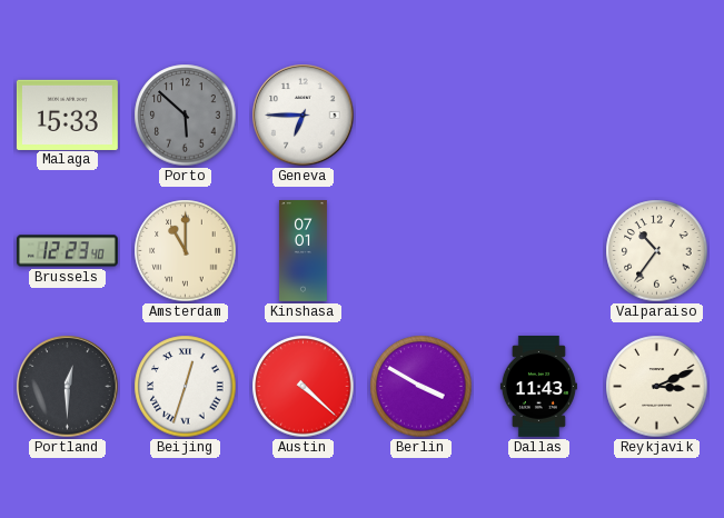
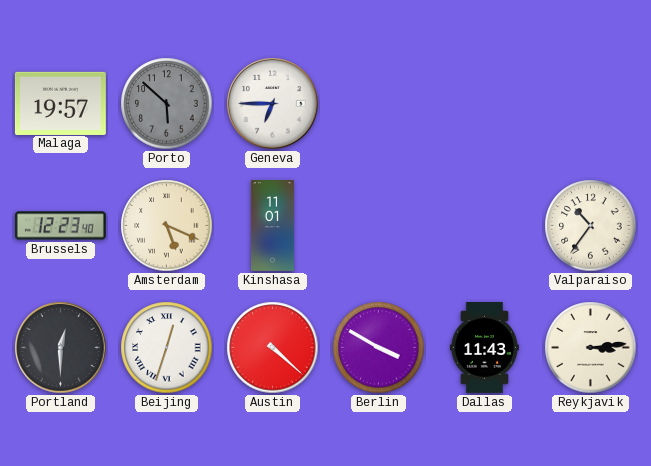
Malaga: 15:33 -> 19:57 (60, 103)
Amsterdam: 11:00 -> 5:19 (167, 226)
Kinshasa: 07:01 -> 11:01 (272, 226)
Reykjavik: 3:11 -> 3:14 (591, 348)
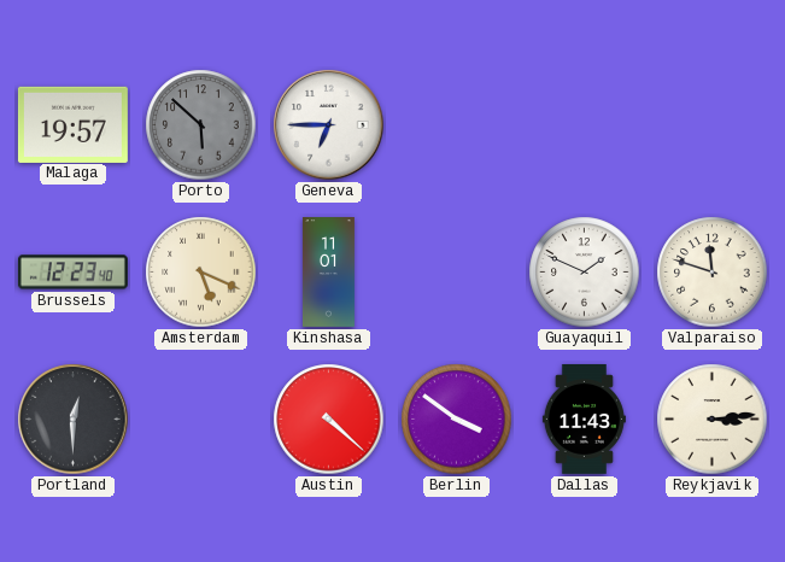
Guayaquil: none -> 1:49 (585, 273)
Valparaiso: 10:36 -> 11:48 (713, 273)
Beijing: 12:33 -> none (167, 348)
Berlin: 3:50 -> 3:51 (457, 420)
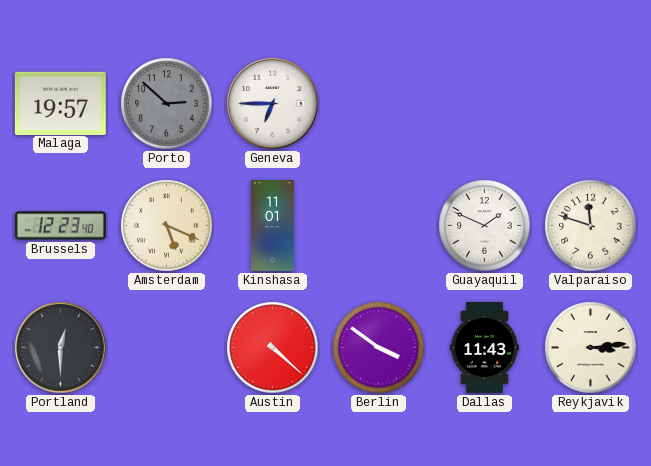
Porto: 5:52 -> 2:52 (167, 104)
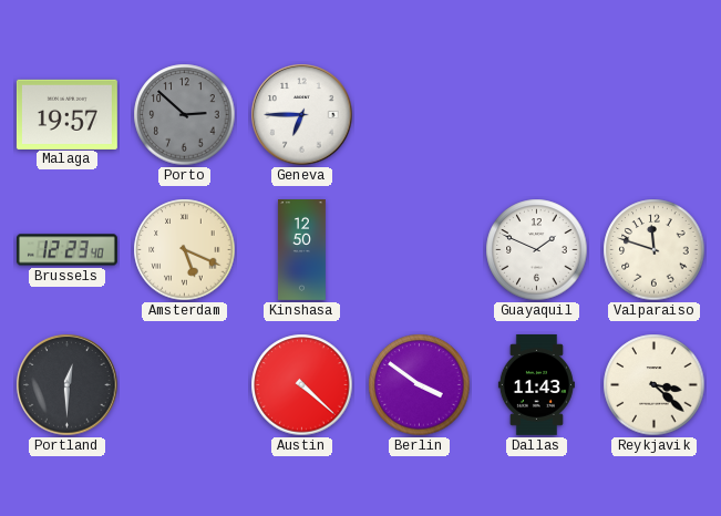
Kinshasa: 11:01 -> 12:50 (301, 250)
Reykjavik: 3:14 -> 3:22 (655, 385)
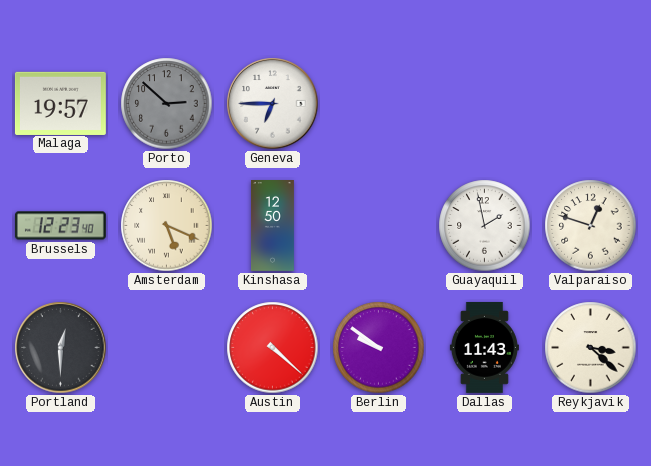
Guayaquil: 1:49 -> 1:58 (485, 226)
Valparaiso: 11:48 -> 12:48 (591, 226)
Berlin: 3:51 -> 9:51 (379, 348)
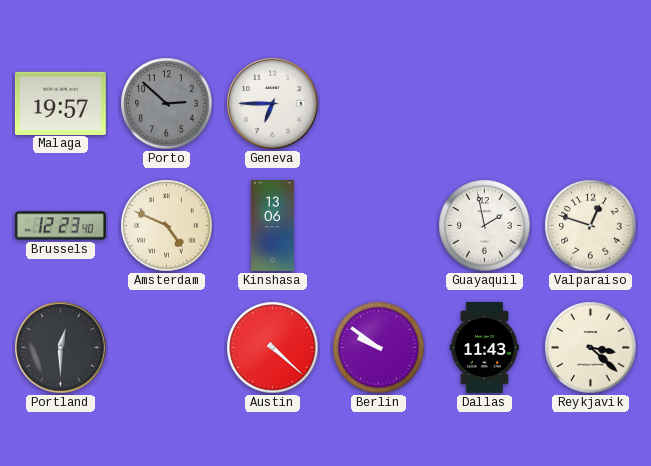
Amsterdam: 5:19 -> 4:49 (167, 226)
Kinshasa: 12:50 -> 13:06 (272, 226)
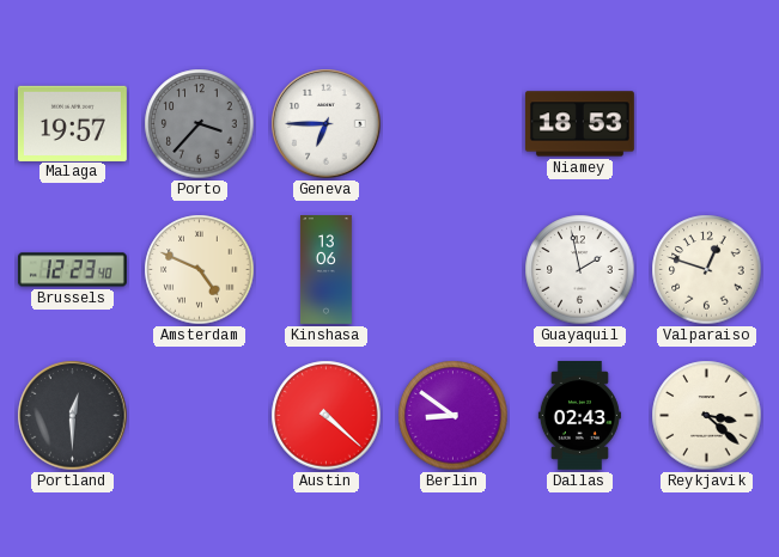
Porto: 2:52 -> 3:37 (200, 124)
Niamey: none -> 18:53 (579, 124)
Berlin: 9:51 -> 8:51 (454, 416)
Dallas: 11:43 -> 02:43 (579, 415)
